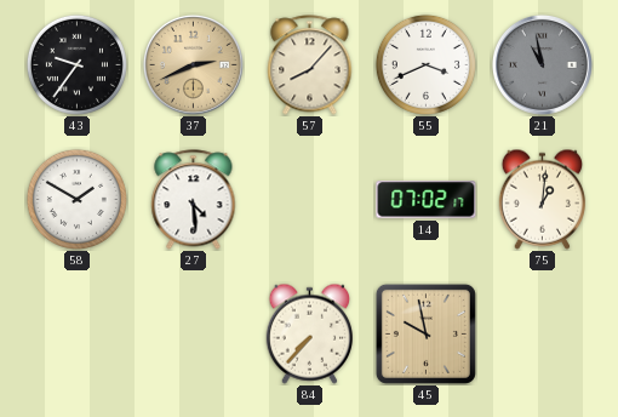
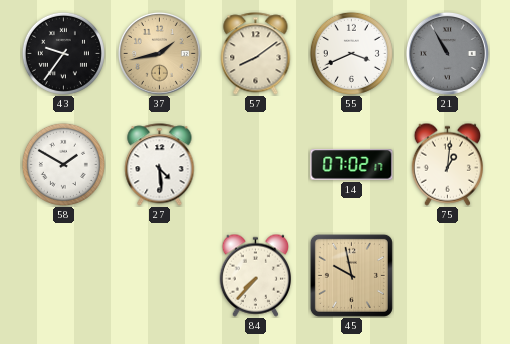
37: 2:41 -> 1:43 (159, 53)
57: 8:07 -> 8:09 (256, 54)
21: 10:58 -> 10:55 (447, 53)
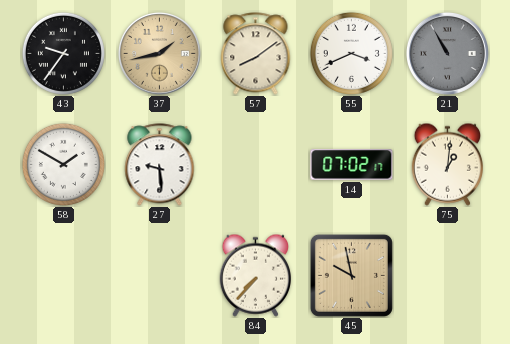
27: 4:29 -> 9:29 (160, 165)
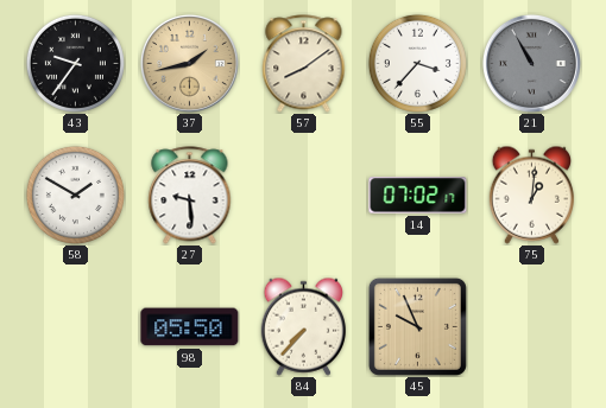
55: 3:41 -> 3:37 (417, 63)
98: none -> 05:50 (190, 327)
45: 9:58 -> 9:56 (417, 326)
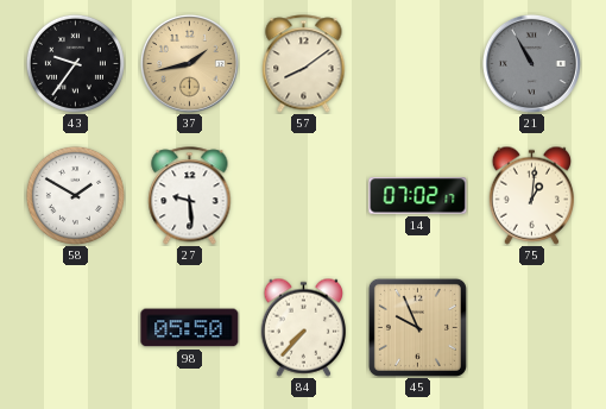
55: 3:37 -> none (417, 63)
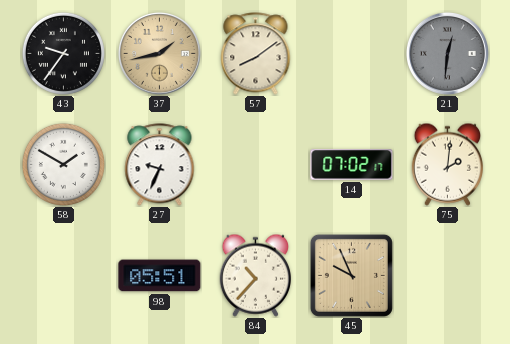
21: 10:55 -> 12:31 (447, 53)
27: 9:29 -> 9:34 (160, 165)
75: 1:01 -> 2:01 (447, 164)
98: 05:50 -> 05:51 (160, 276)
84: 7:37 -> 10:37 (255, 275)
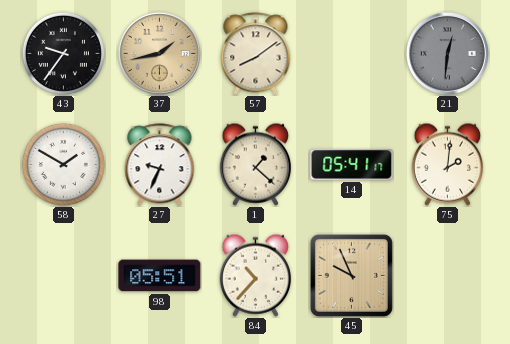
1: none -> 1:22 (255, 164)
14: 07:02 -> 05:41 (352, 165)
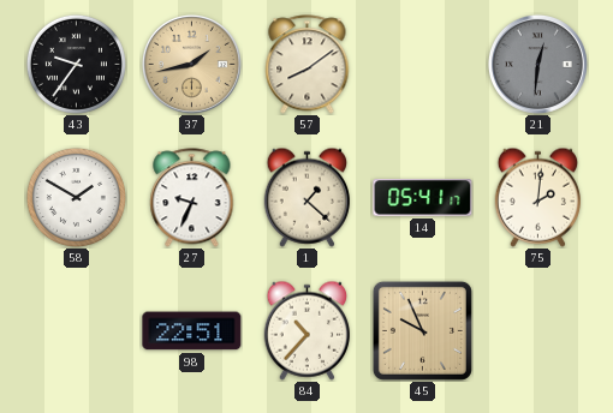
98: 05:51 -> 22:51 (192, 331)
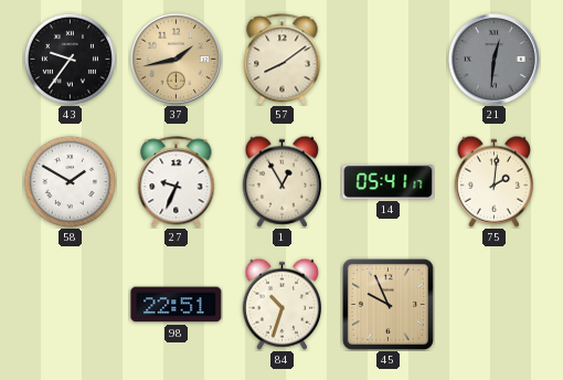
1: 1:22 -> 12:55 (281, 181)
84: 10:37 -> 10:33 (281, 304)
